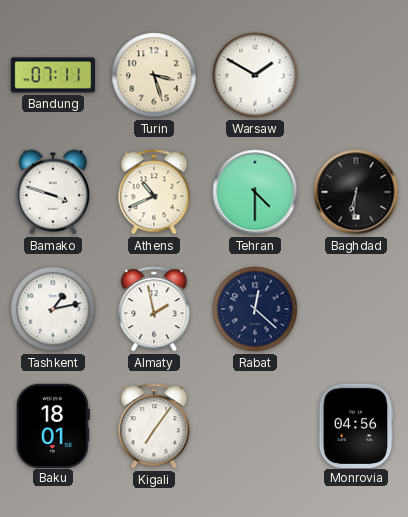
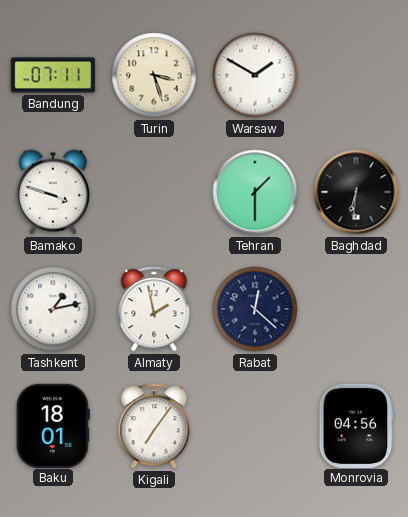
Athens: 10:41 -> none (154, 192)
Tehran: 4:30 -> 1:30 (255, 192)
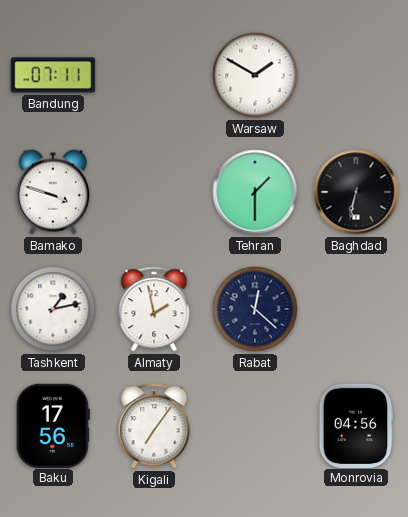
Turin: 3:27 -> none (154, 75)
Baghdad: 6:31 -> 6:32 (356, 192)
Baku: 18:01 -> 17:56 (53, 425)
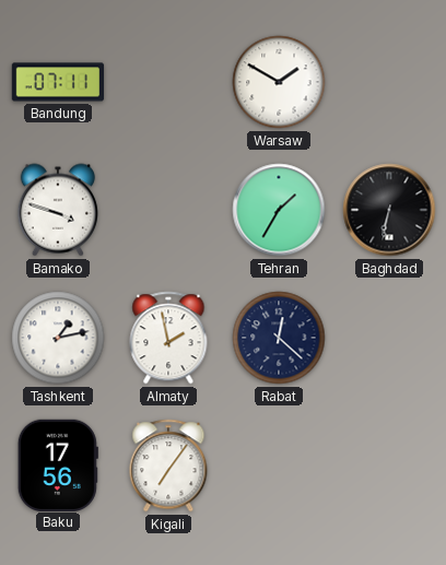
Tehran: 1:30 -> 1:35 (279, 210)
Monrovia: 04:56 -> none (356, 425)
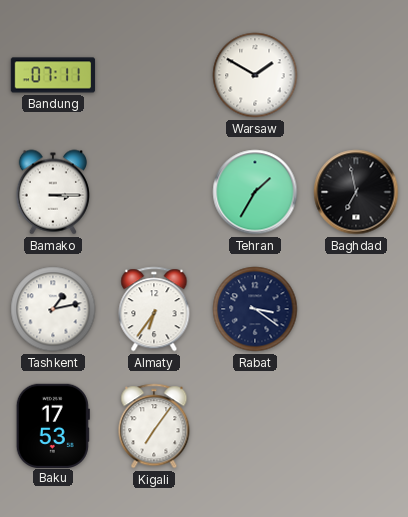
Bamako: 3:48 -> 3:15 (53, 192)
Baghdad: 6:32 -> 6:58 (356, 192)
Almaty: 1:58 -> 6:36 (154, 309)
Rabat: 12:22 -> 3:21 (255, 309)
Baku: 17:56 -> 17:53 (53, 425)
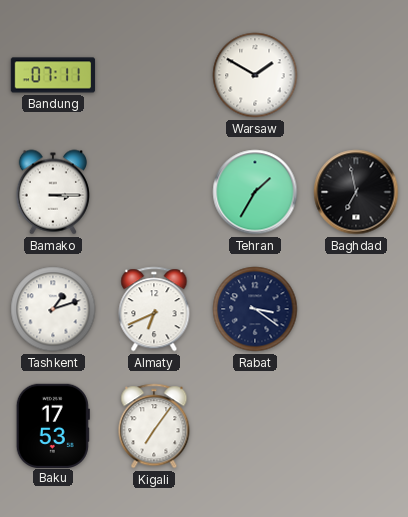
Tashkent: 1:13 -> 1:12 (53, 309)
Almaty: 6:36 -> 6:41 (154, 309)
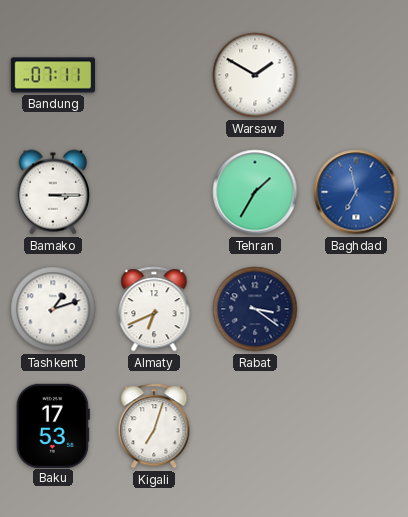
Baghdad dial: black -> blue (356, 192)
Kigali: 7:06 -> 7:03 (154, 426)
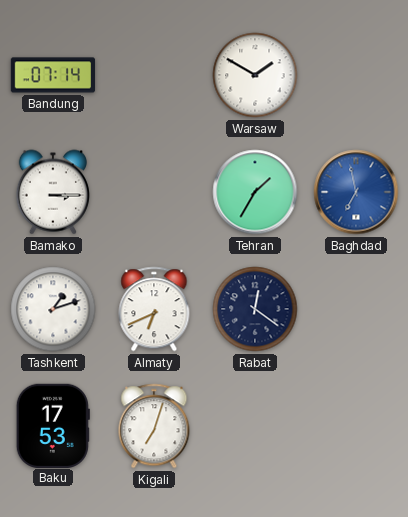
Bandung: 07:11 -> 07:14 (53, 75)
Rabat: 3:21 -> 12:21 (255, 309)
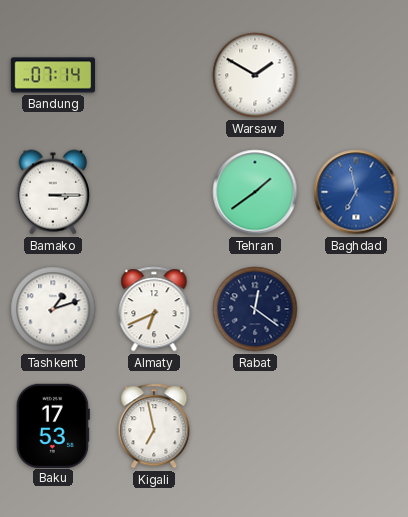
Tehran: 1:35 -> 1:39 (255, 192)
Kigali: 7:03 -> 6:58 (154, 426)
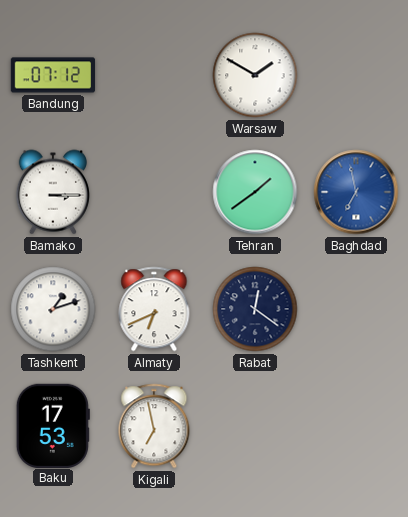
Bandung: 07:14 -> 07:12 (53, 75)
